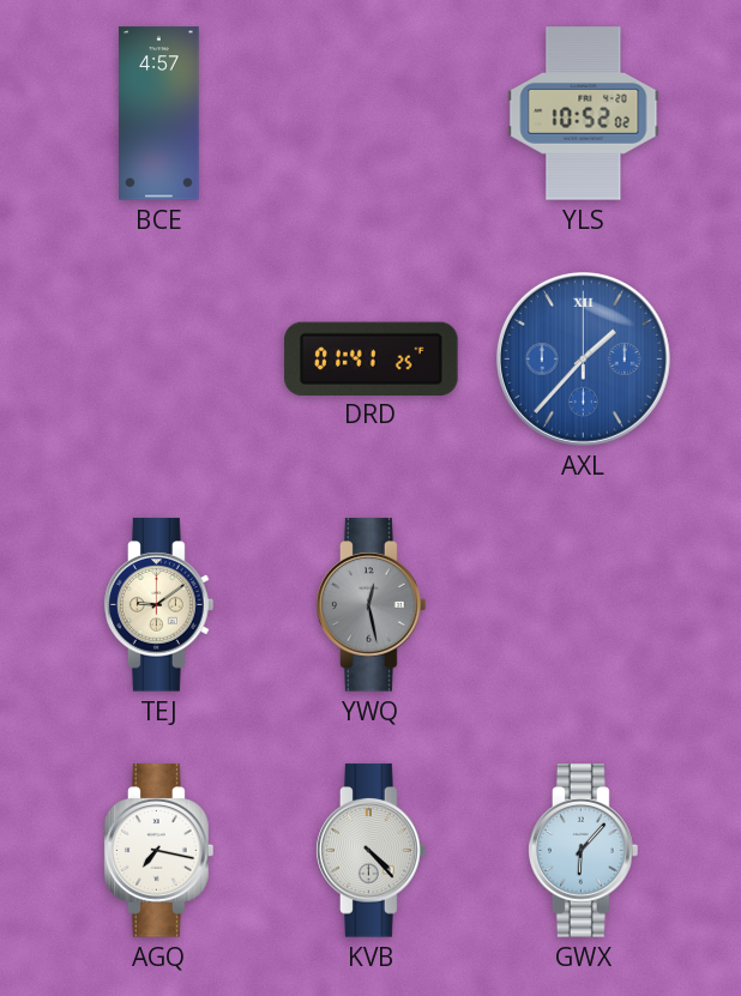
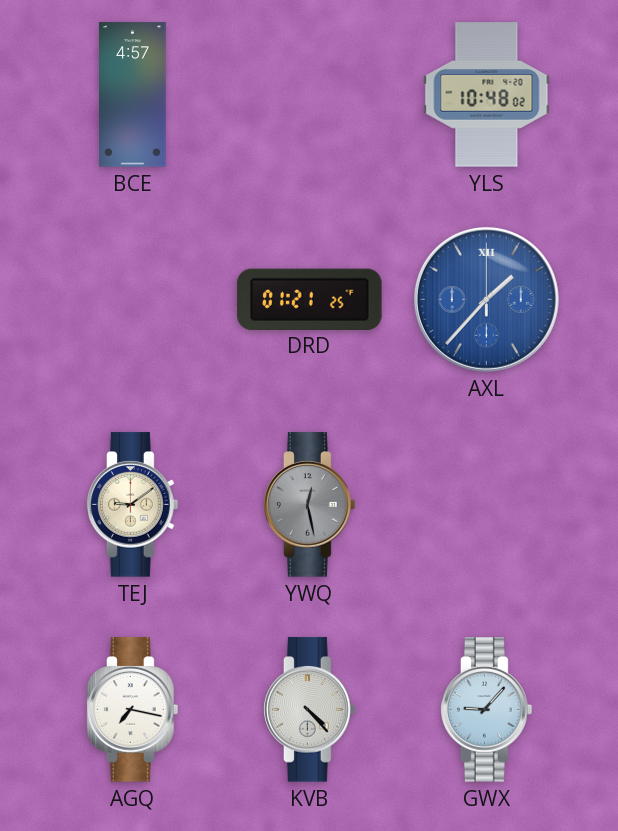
YLS: 10:52 -> 10:48 (487, 95)
DRD: 01:41 -> 01:21 (310, 299)
GWX: 6:07 -> 9:07 (487, 710)
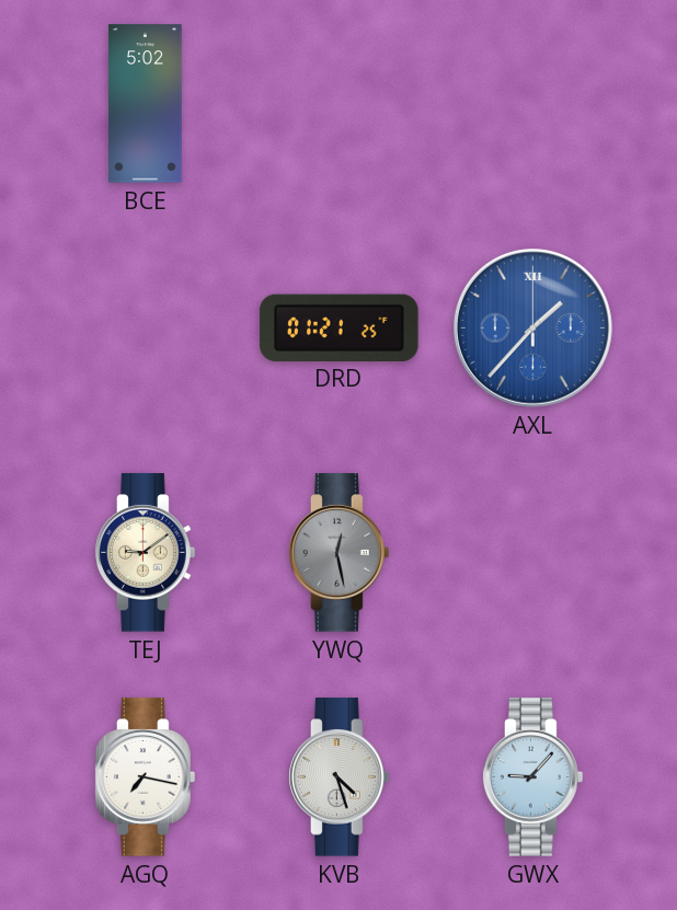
BCE: 4:57 -> 5:02 (146, 104)
YLS: 10:48 -> none (487, 95)
KVB: 4:23 -> 4:27 (340, 777)
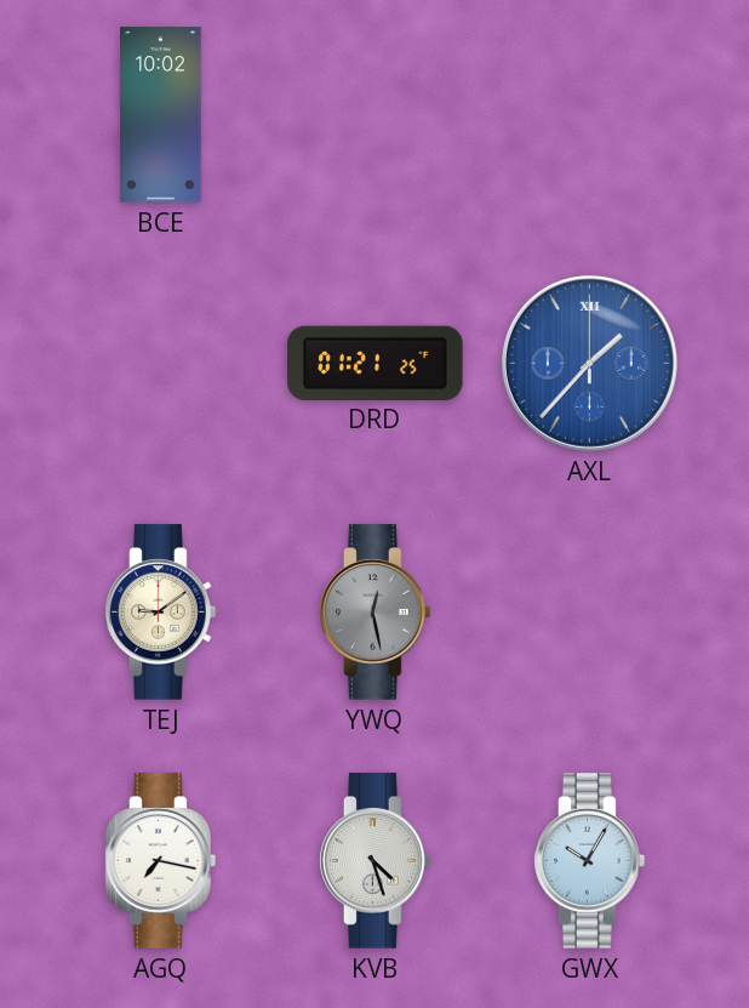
BCE: 5:02 -> 10:02 (161, 115)
GWX: 9:07 -> 10:05 (590, 861)
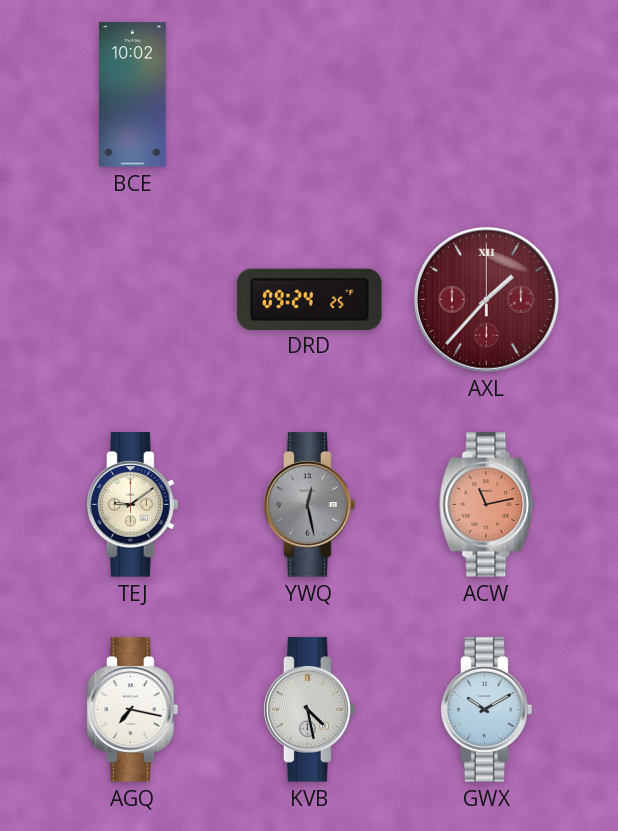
DRD: 01:21 -> 09:24 (310, 299)
AXL dial: blue -> burgundy (486, 299)
ACW: none -> 11:13 (487, 505)
KVB: 4:27 -> 4:28 (310, 710)
GWX: 10:05 -> 10:10 (487, 710)
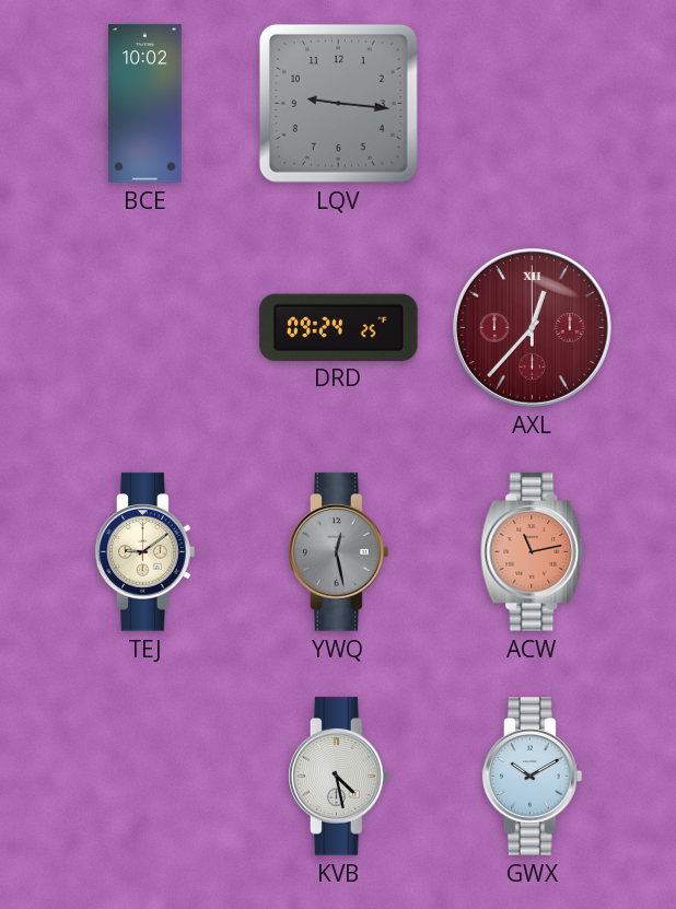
LQV: none -> 9:16 (338, 103)
AXL: 1:37 -> 12:37 (532, 327)
AGQ: 7:17 -> none (133, 710)
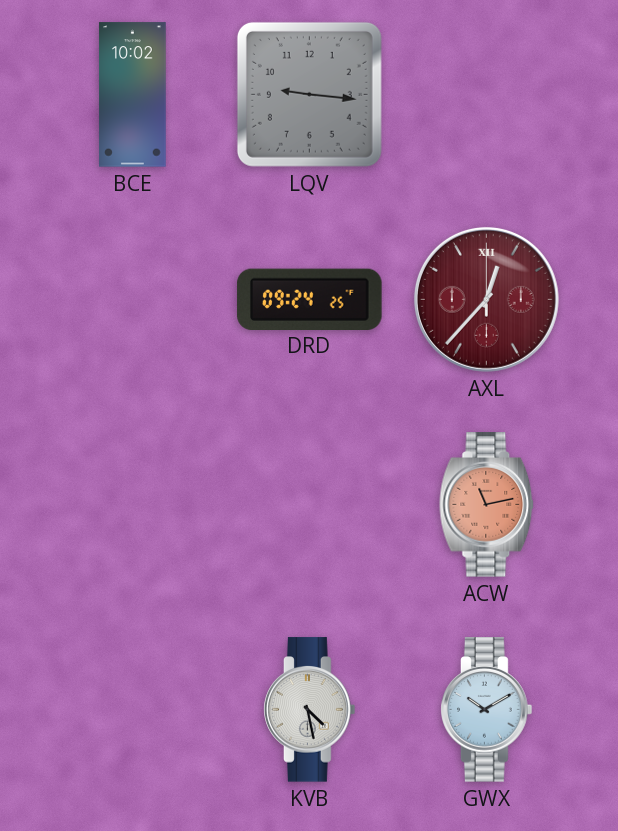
TEJ: 9:09 -> none (145, 552)
YWQ: 12:28 -> none (339, 552)
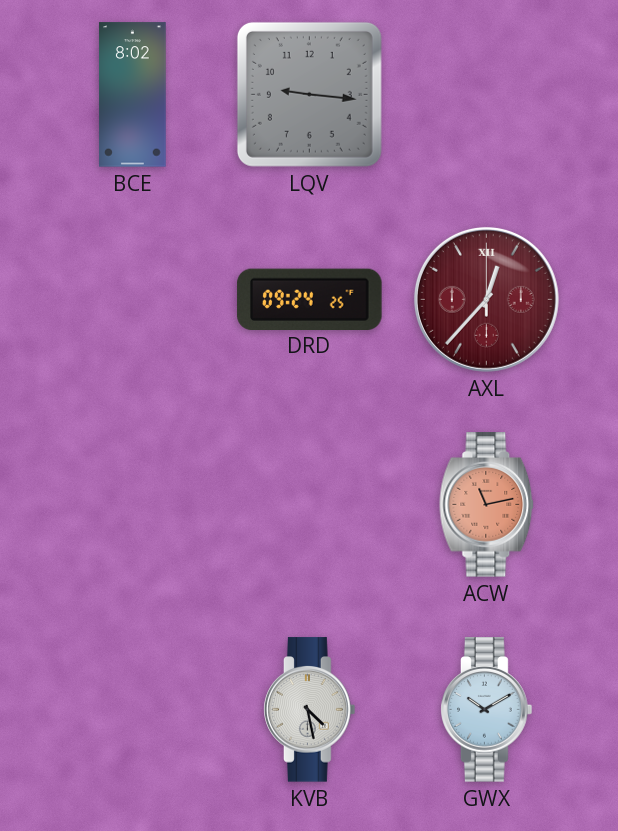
BCE: 10:02 -> 8:02 (133, 95)
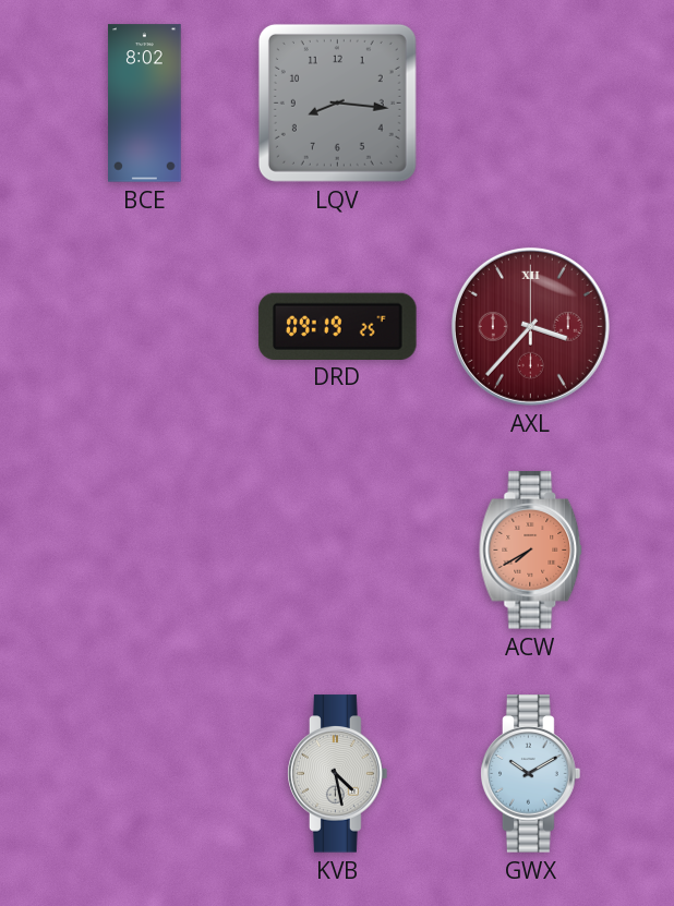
LQV: 9:16 -> 8:16 (337, 102)
DRD: 09:24 -> 09:19 (338, 326)
AXL: 12:37 -> 3:37 (530, 326)
ACW: 11:13 -> 7:40 (531, 551)
